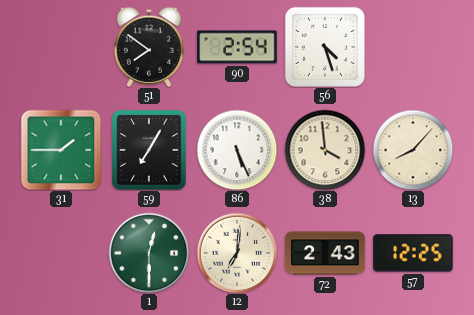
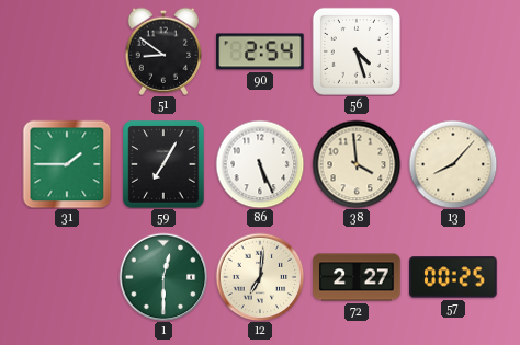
51: 7:51 -> 8:51 (162, 51)
72: 2:43 -> 2:27 (357, 277)
57: 12:25 -> 00:25 (453, 277)
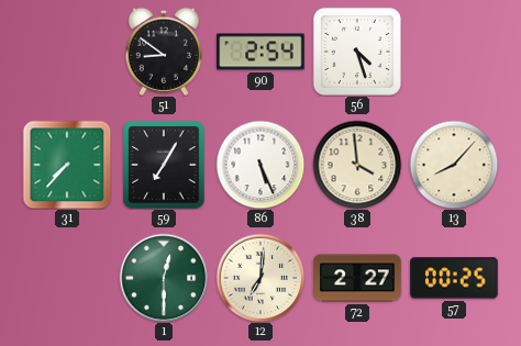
31: 1:45 -> 7:37 (67, 165)
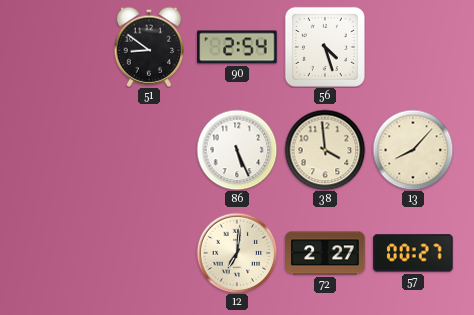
31: 7:37 -> none (67, 165)
59: 7:05 -> none (164, 165)
1: 12:30 -> none (164, 278)
57: 00:25 -> 00:27 (413, 253)
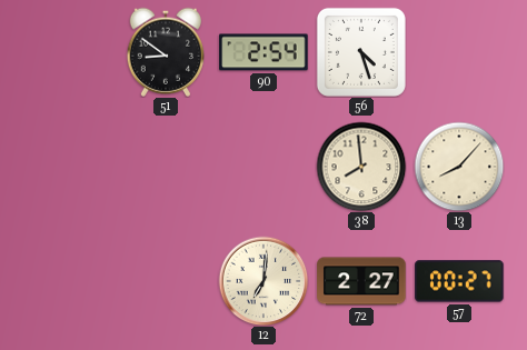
86: 5:26 -> none (237, 150)
38: 3:59 -> 7:59 (361, 167)
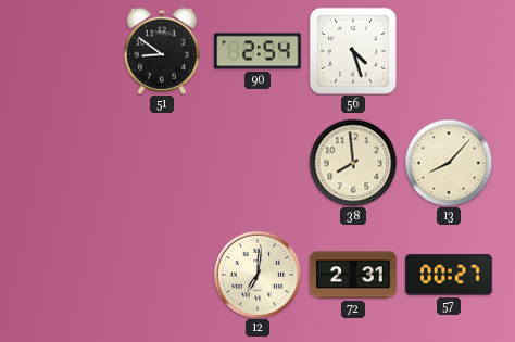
72: 2:27 -> 2:31 (353, 275)
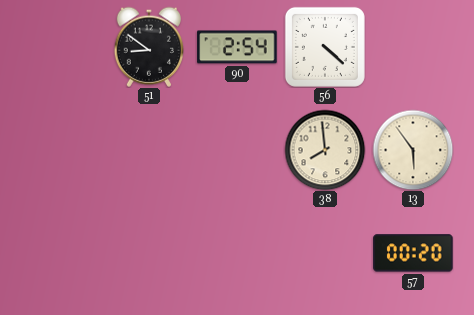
56: 4:27 -> 4:22 (325, 47)
13: 8:07 -> 5:54 (413, 150)
12: 7:01 -> none (257, 275)
72: 2:31 -> none (353, 275)
57: 00:27 -> 00:20 (413, 253)
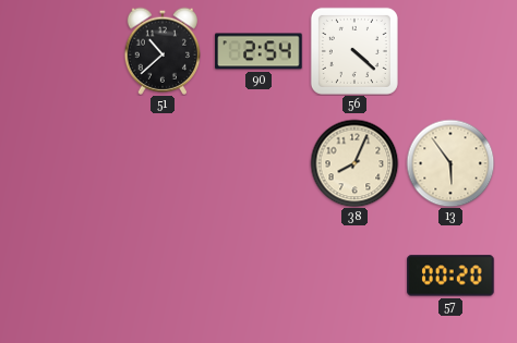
51: 8:51 -> 10:38 (161, 51)
38: 7:59 -> 8:04 (354, 163)
